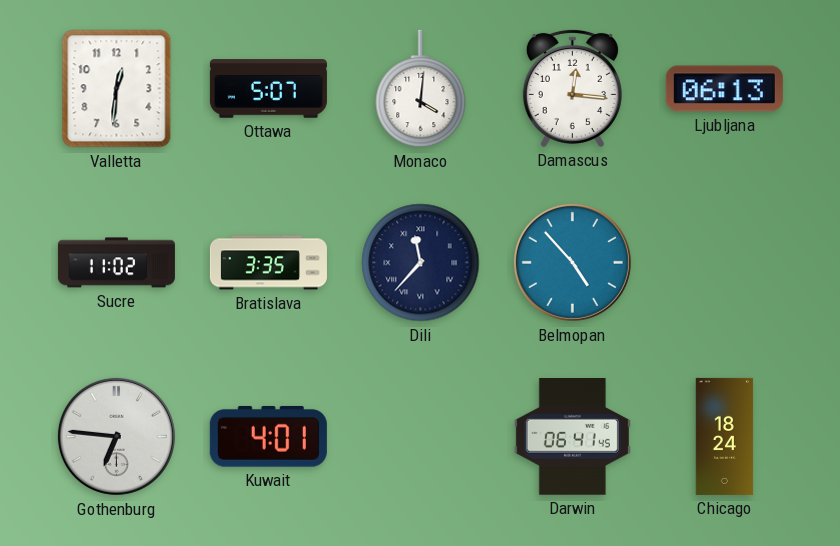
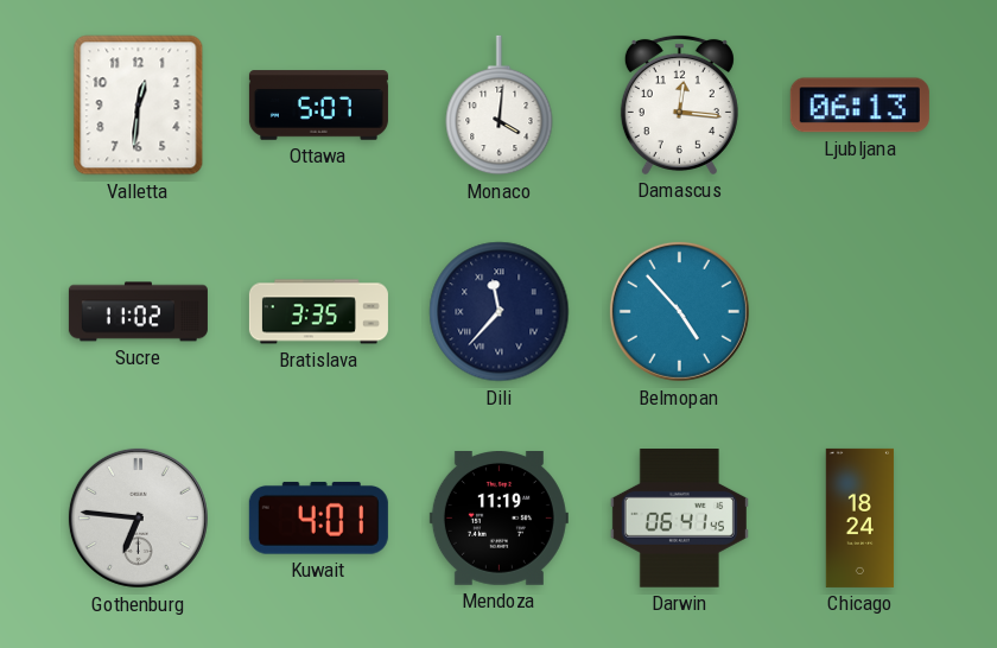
Mendoza: none -> 11:19 (498, 519)
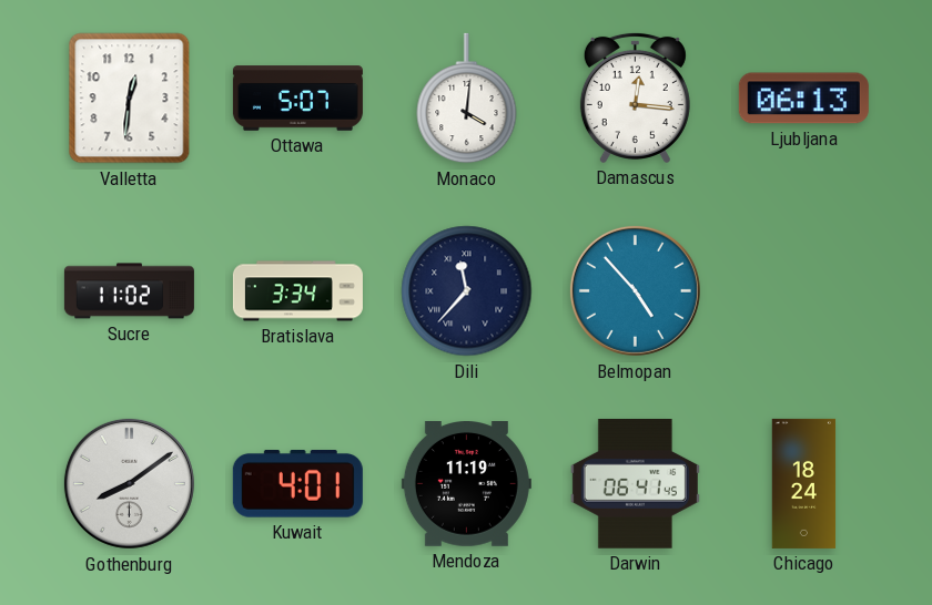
Bratislava: 3:35 -> 3:34 (297, 291)
Gothenburg: 6:46 -> 8:09 (129, 483)
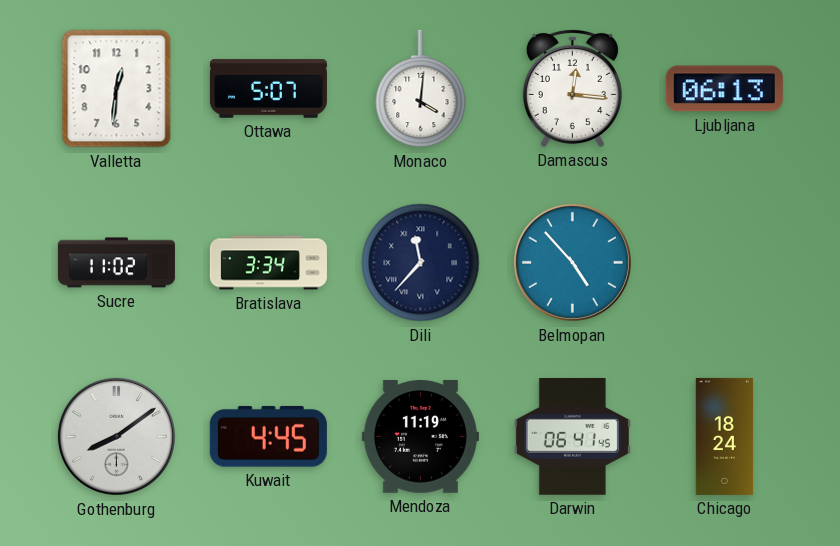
Kuwait: 4:01 -> 4:45 (268, 436)
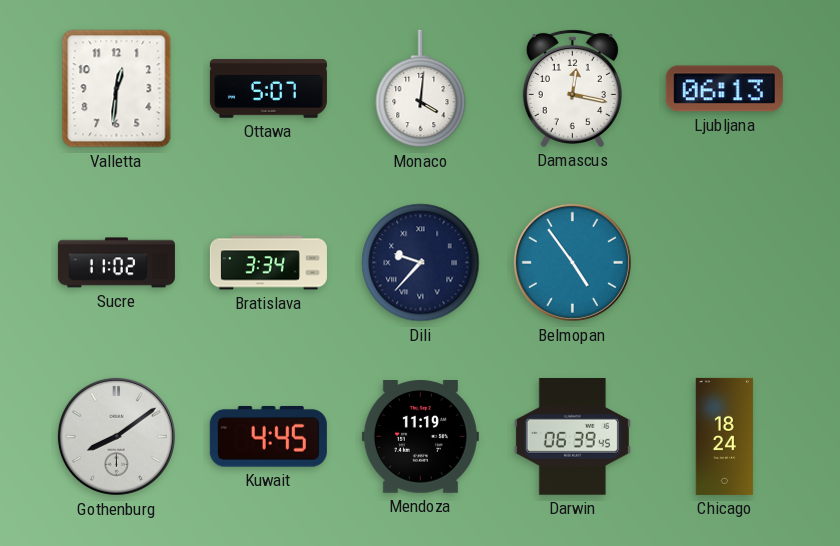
Damascus: 12:16 -> 12:17 (572, 88)
Dili: 11:37 -> 9:37 (421, 263)
Belmopan: 4:53 -> 4:54 (572, 262)
Darwin: 06:41 -> 06:39 (572, 437)
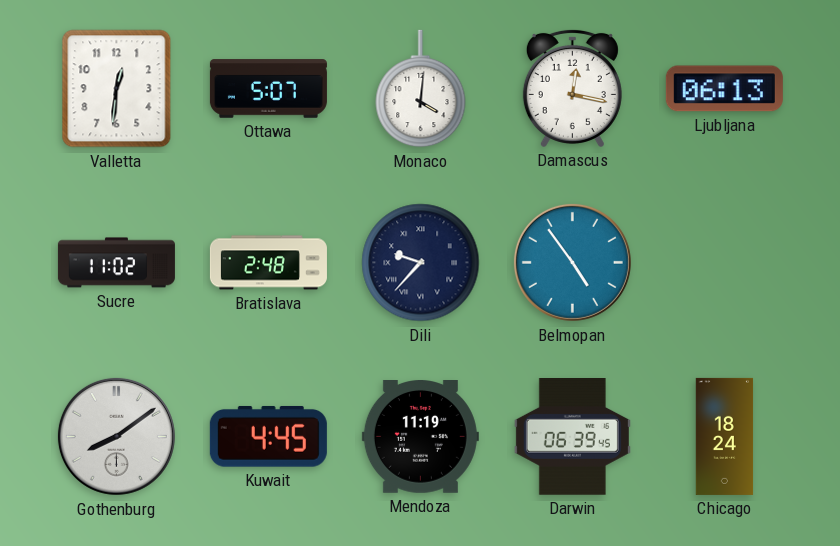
Bratislava: 3:34 -> 2:48 (268, 263)
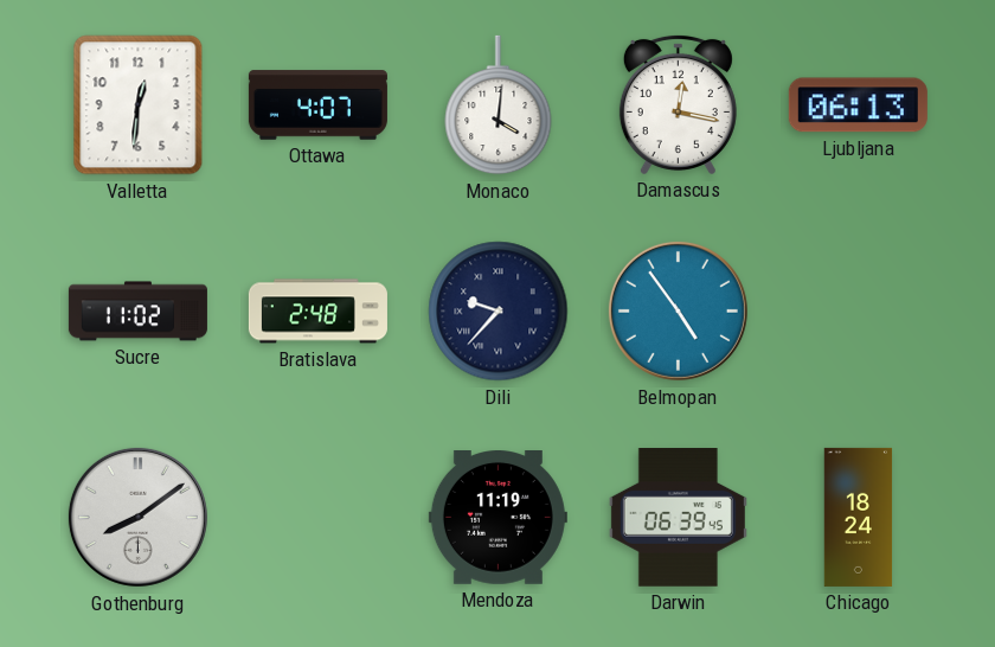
Ottawa: 5:07 -> 4:07 (317, 105)
Kuwait: 4:45 -> none (268, 436)
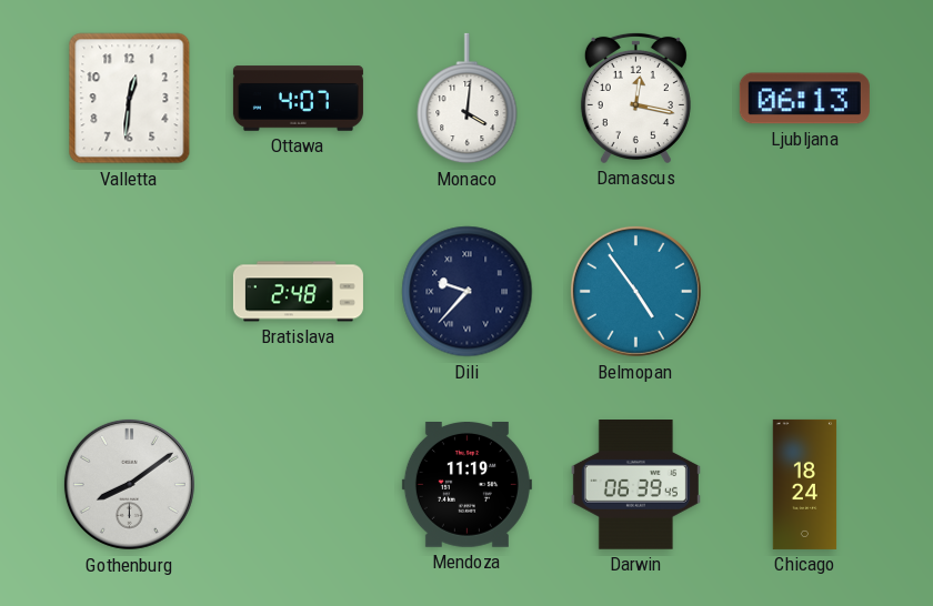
Sucre: 11:02 -> none (137, 312)
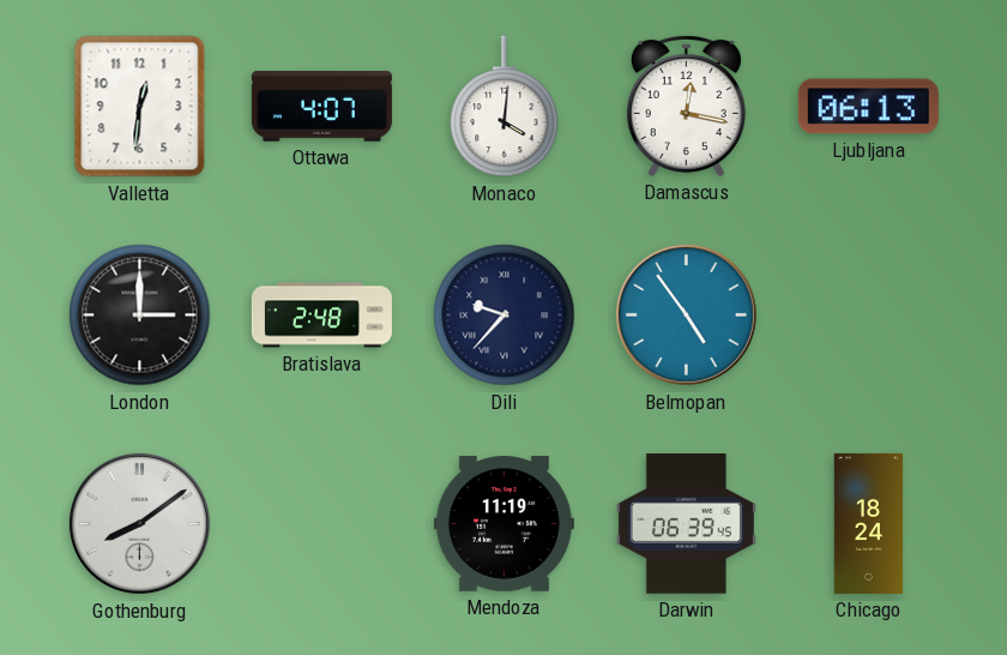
London: none -> 3:00 (140, 316)
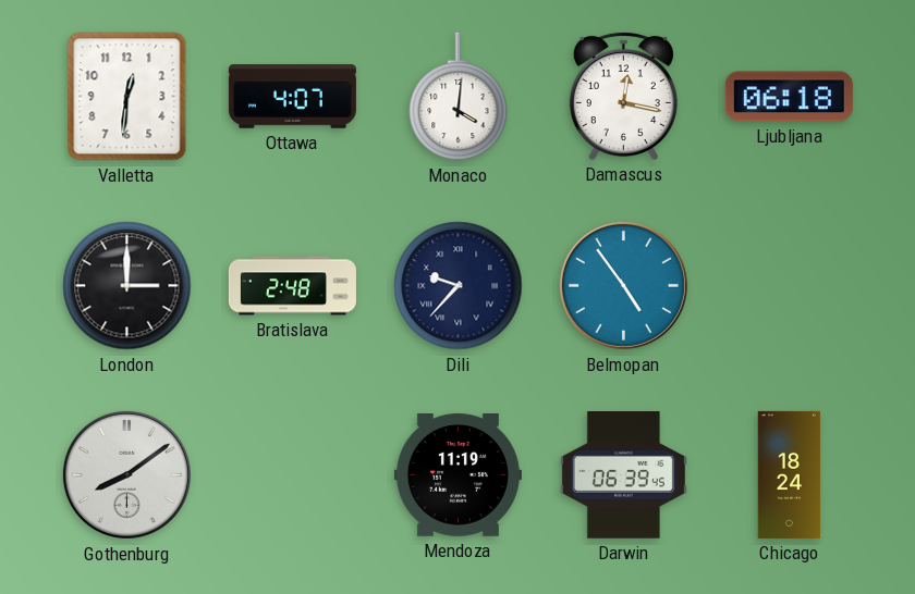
Ljubljana: 06:13 -> 06:18 (789, 97)
